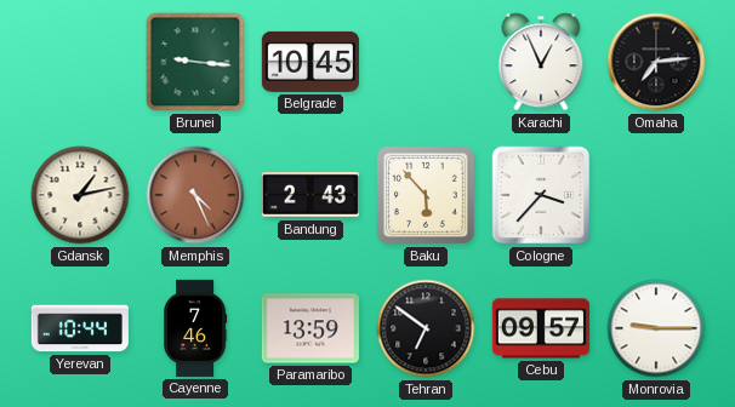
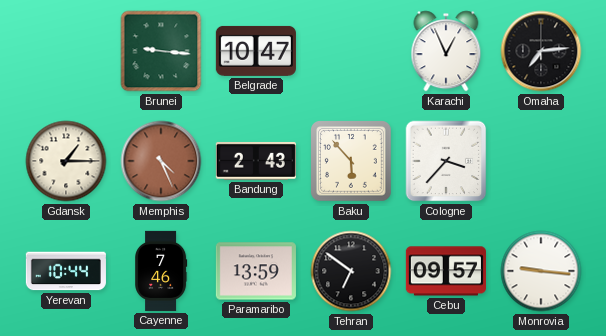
Belgrade: 10:45 -> 10:47 (256, 51)
Gdansk: 1:13 -> 1:15 (66, 161)
Monrovia: 9:15 -> 9:16 (541, 271)
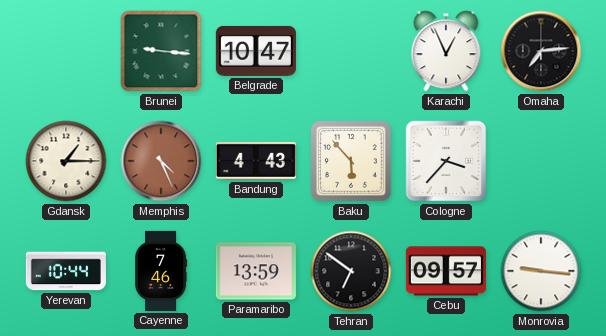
Bandung: 2:43 -> 4:43 (256, 161)
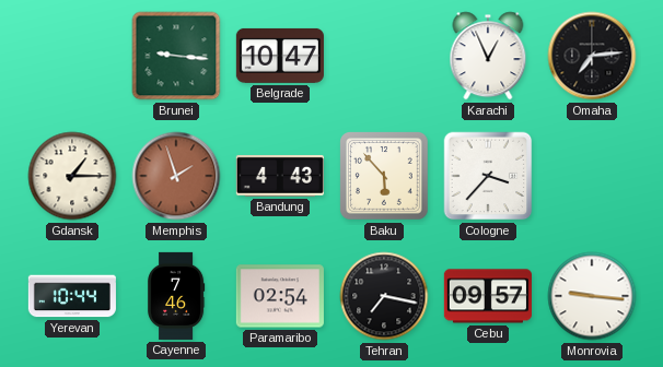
Memphis: 4:26 -> 1:57 (176, 176)
Paramaribo: 13:59 -> 02:54 (280, 296)
Tehran: 6:51 -> 7:17 (384, 296)
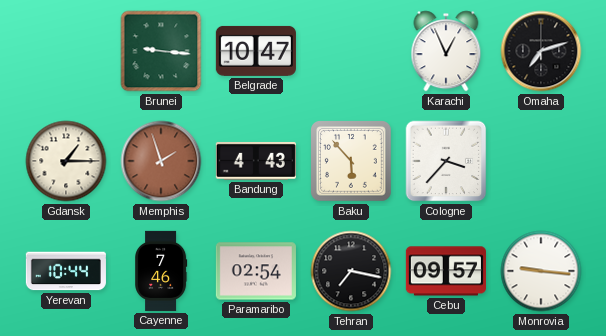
Omaha: 7:14 -> 7:12 (541, 51)
